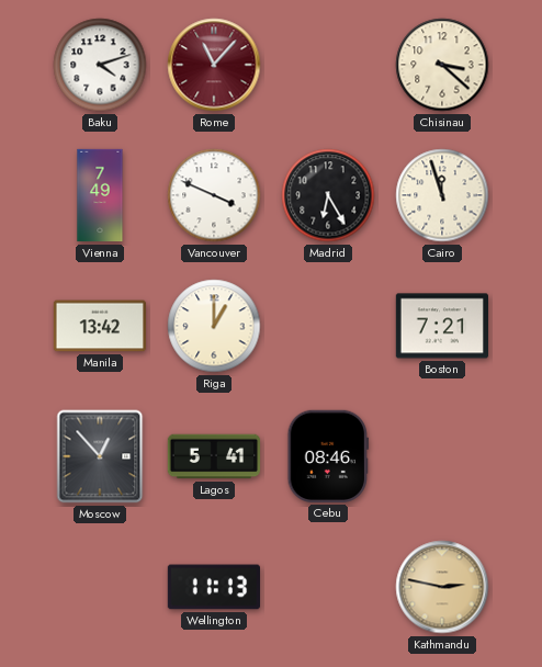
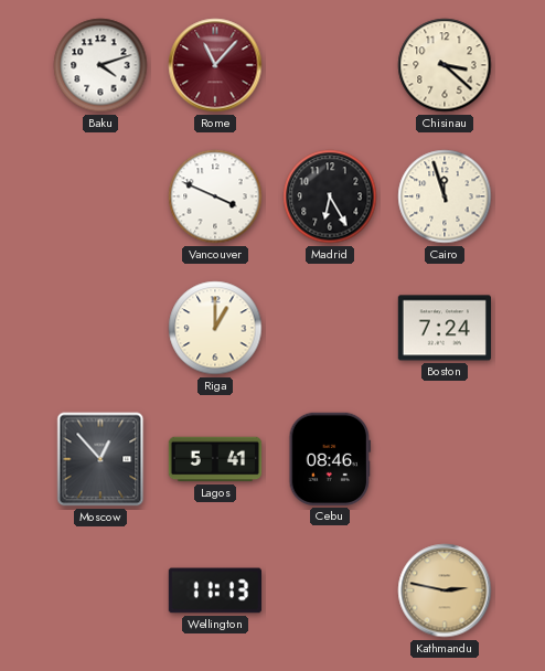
Vienna: 7:49 -> none (100, 195)
Manila: 13:42 -> none (99, 326)
Boston: 7:21 -> 7:24 (444, 328)
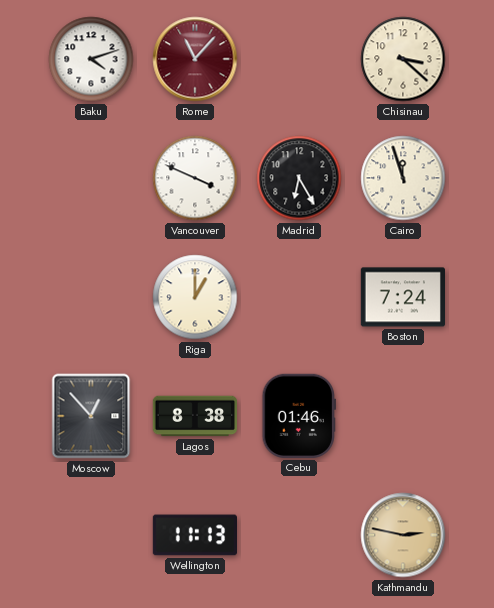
Lagos: 5:41 -> 8:38 (195, 416)
Cebu: 08:46 -> 01:46 (298, 416)
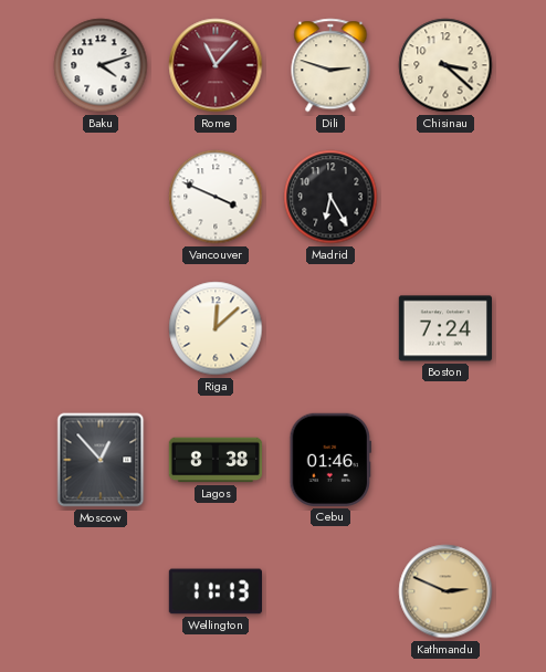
Dili: none -> 2:48 (330, 65)
Cairo: 11:57 -> none (403, 178)
Riga: 1:00 -> 12:08 (216, 328)
Kathmandu: 2:47 -> 2:49 (445, 591)
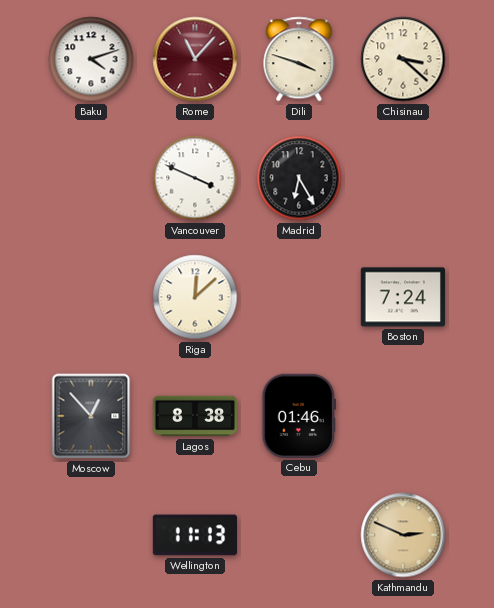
Dili: 2:48 -> 3:48 (299, 59)
